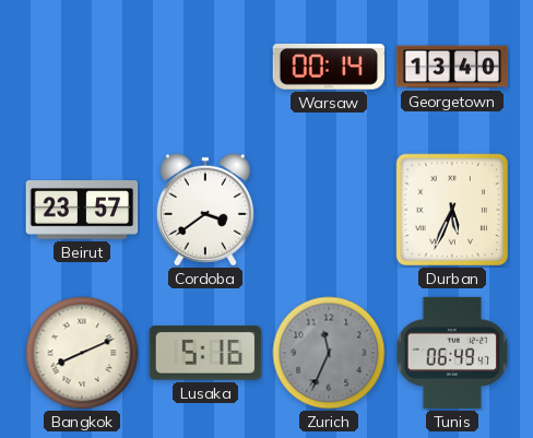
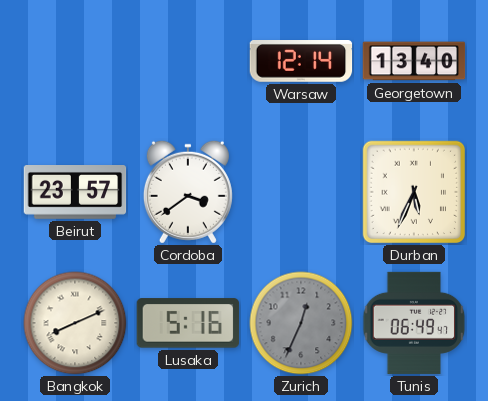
Warsaw: 00:14 -> 12:14 (301, 62)
Zurich: 11:34 -> 12:34 (301, 323)
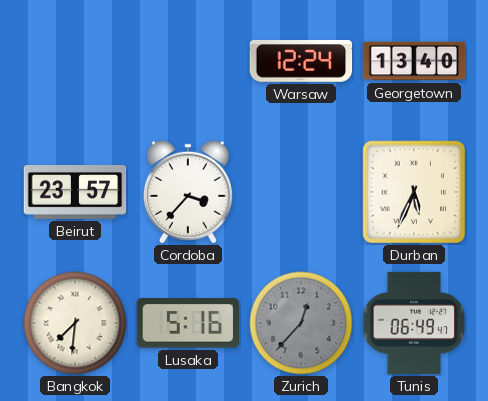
Warsaw: 12:14 -> 12:24 (301, 62)
Cordoba: 3:39 -> 3:37 (188, 192)
Bangkok: 8:11 -> 7:31 (75, 323)
Zurich: 12:34 -> 12:37 (301, 323)
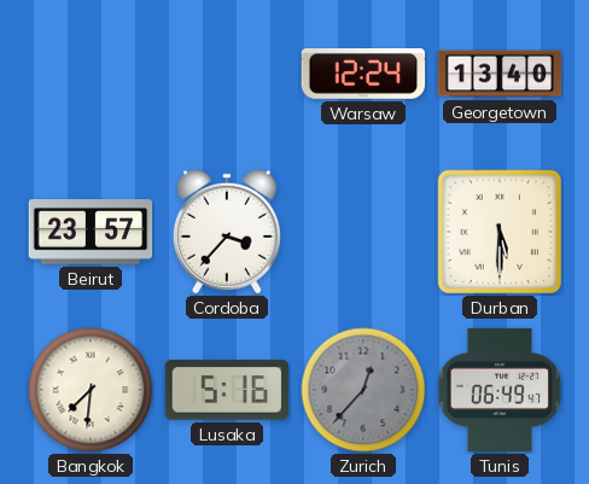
Durban: 5:34 -> 5:30 (500, 232)
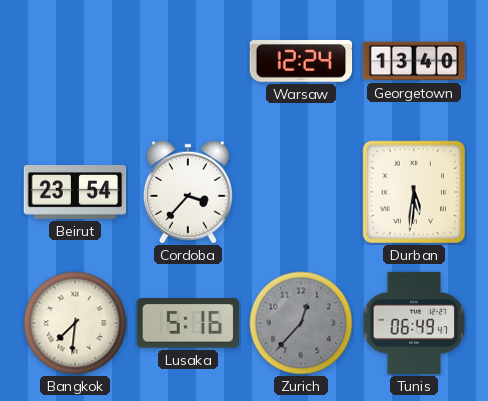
Beirut: 23:57 -> 23:54 (75, 193)
Durban: 5:30 -> 5:31 (414, 192)
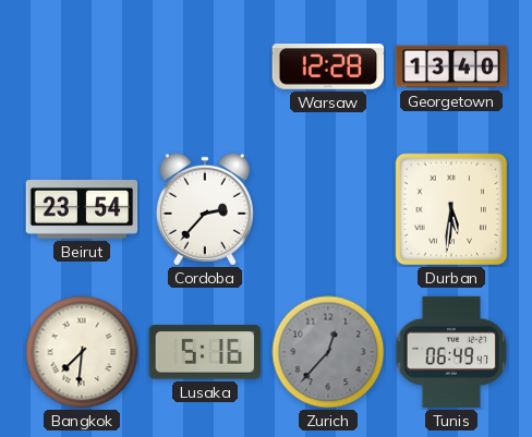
Warsaw: 12:24 -> 12:28 (328, 68)
Cordoba: 3:37 -> 2:37 (205, 209)
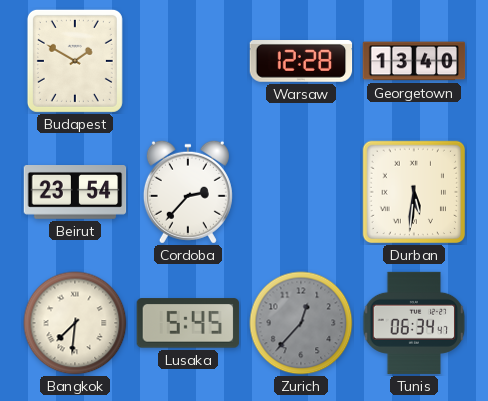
Budapest: none -> 1:50 (75, 61)
Lusaka: 5:16 -> 5:45 (188, 323)
Tunis: 06:49 -> 06:34 (414, 323)
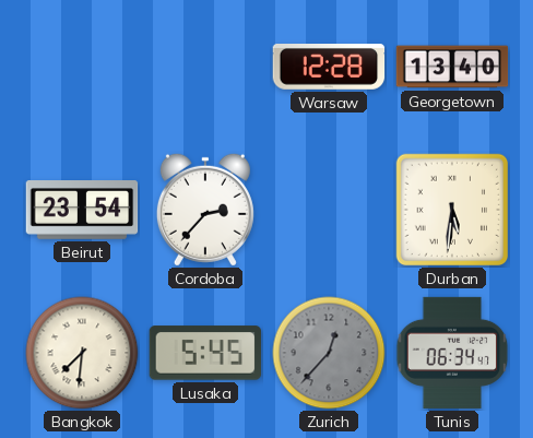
Budapest: 1:50 -> none (75, 61)
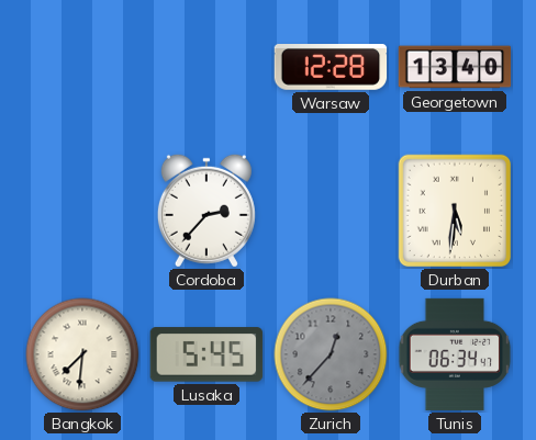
Beirut: 23:54 -> none (82, 211)
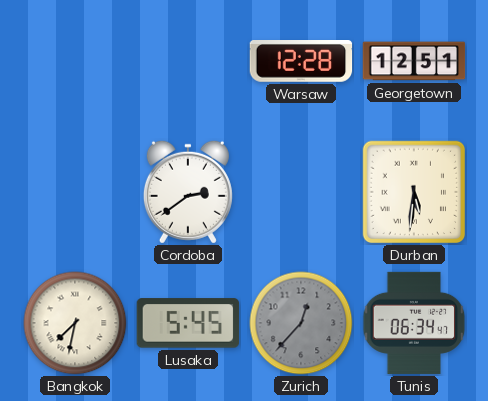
Georgetown: 13:40 -> 12:51 (414, 61)
Cordoba: 2:37 -> 2:39 (188, 192)
Bangkok: 7:31 -> 7:32 (75, 323)
